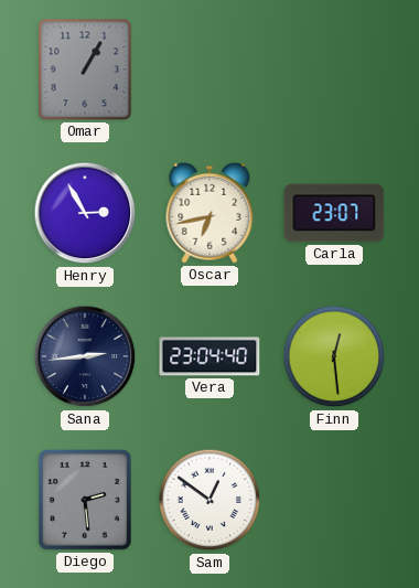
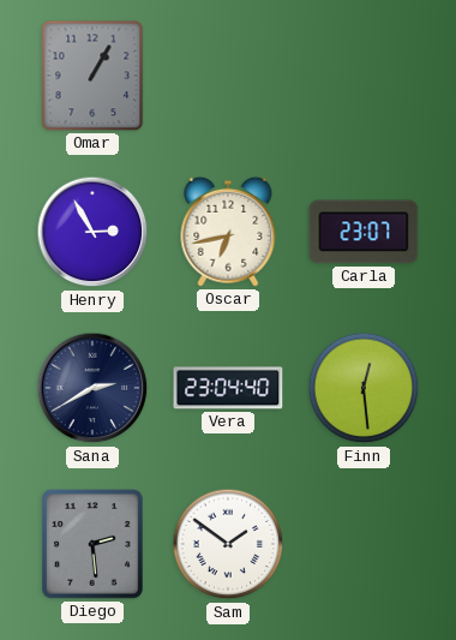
Sana: 2:44 -> 2:40 (92, 388)
Sam: 12:51 -> 1:51 (228, 544)
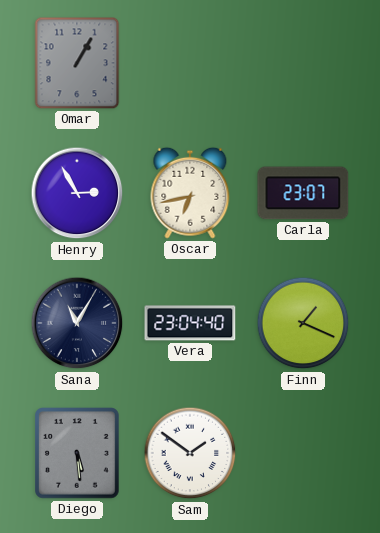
Sana: 2:40 -> 11:05 (77, 323)
Finn: 12:29 -> 1:19 (303, 323)
Diego: 2:29 -> 5:29 (78, 454)
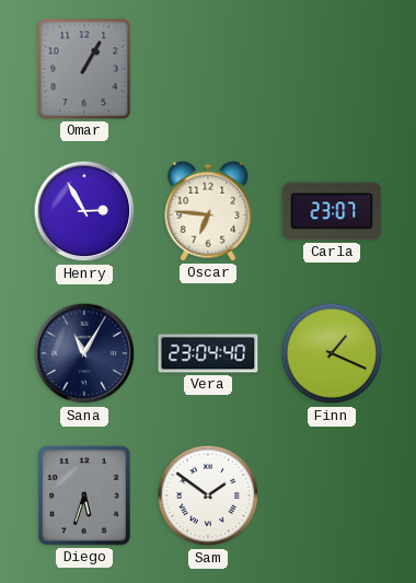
Oscar: 6:43 -> 6:46 (208, 211)
Diego: 5:29 -> 5:33 (85, 497)
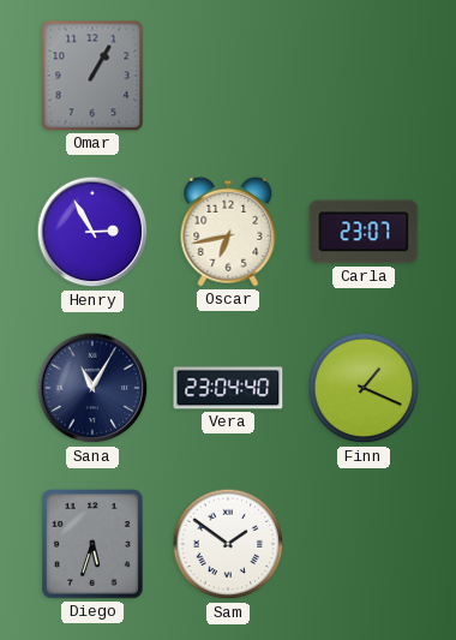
Oscar: 6:46 -> 6:43 (228, 232)
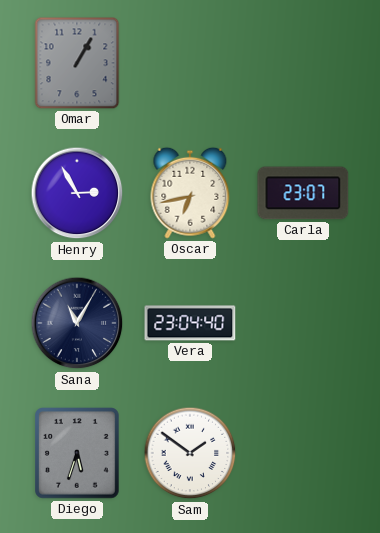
Finn: 1:19 -> none (364, 388)
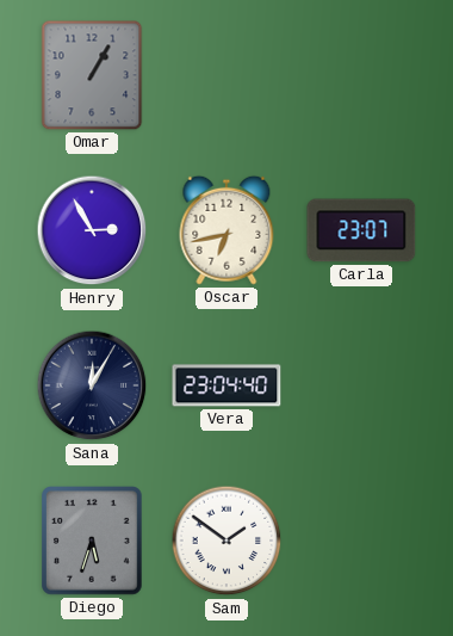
Sana: 11:05 -> 12:05 (92, 385)
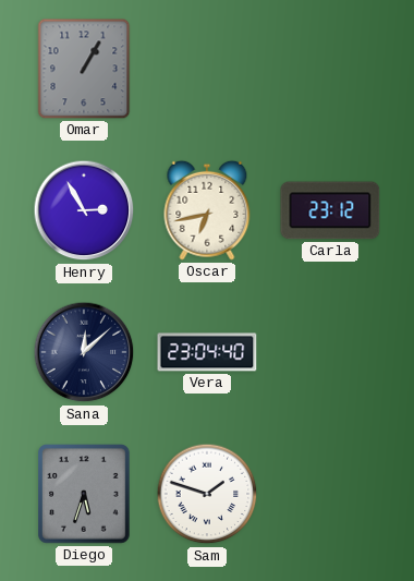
Carla: 23:07 -> 23:12 (330, 210)
Sana: 12:05 -> 12:08 (84, 352)
Sam: 1:51 -> 1:48 (207, 494)
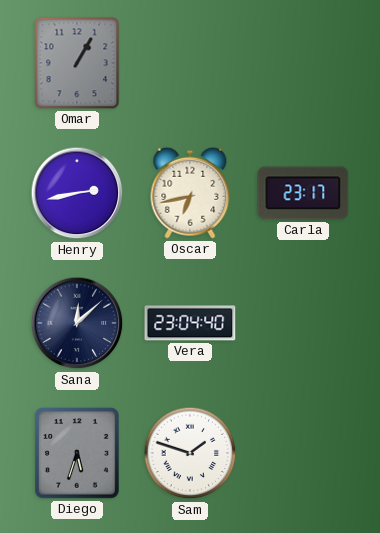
Henry: 2:55 -> 2:43 (77, 193)
Carla: 23:12 -> 23:17 (303, 193)
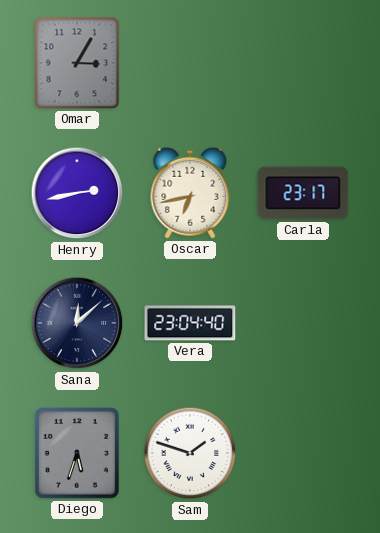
Omar: 1:05 -> 3:05 (77, 63)
